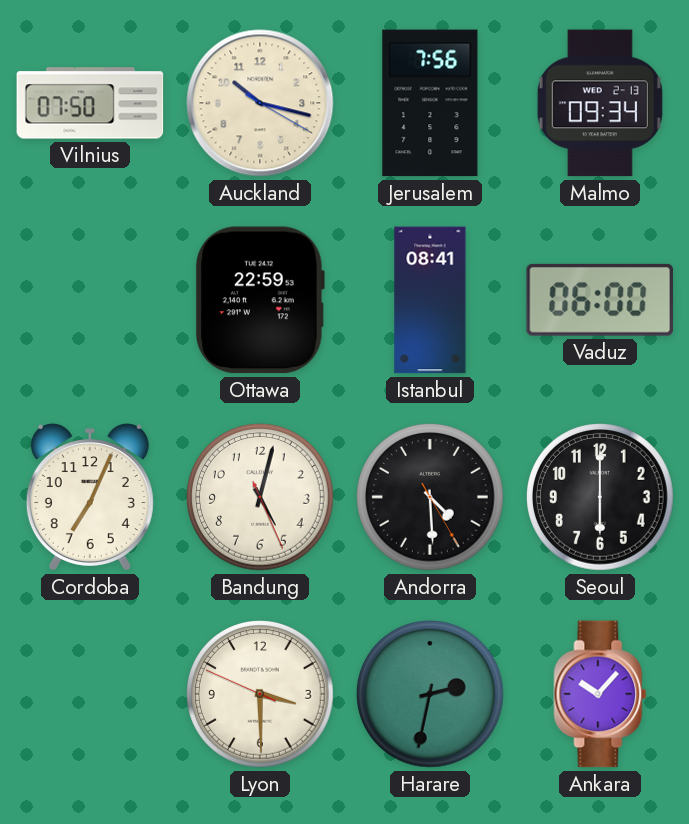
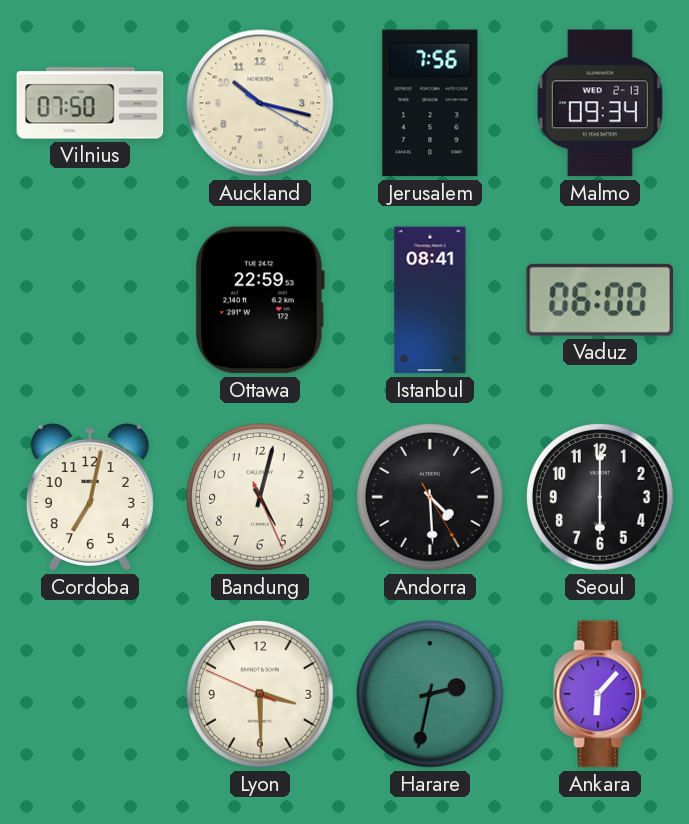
Cordoba: 7:04 -> 7:02 (90, 497)
Ankara: 10:07 -> 6:07 (600, 694)
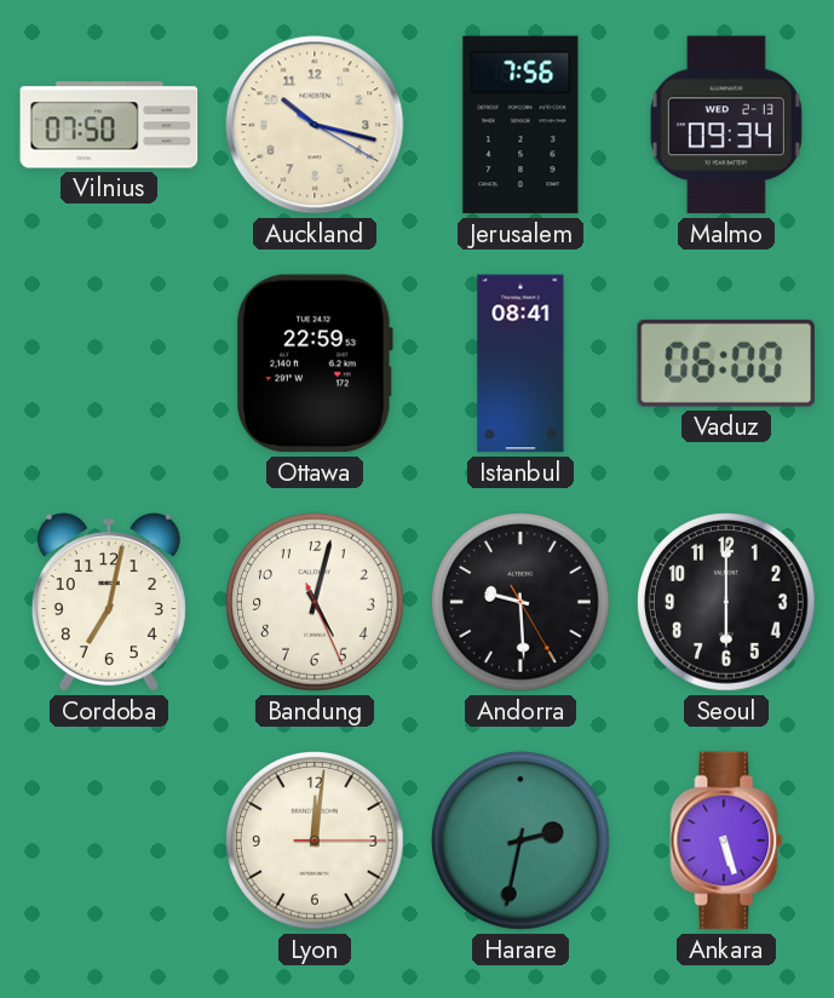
Andorra: 4:29 -> 9:29 (520, 602)
Lyon: 3:29 -> 12:01 (315, 841)
Ankara: 6:07 -> 5:27 (726, 841)
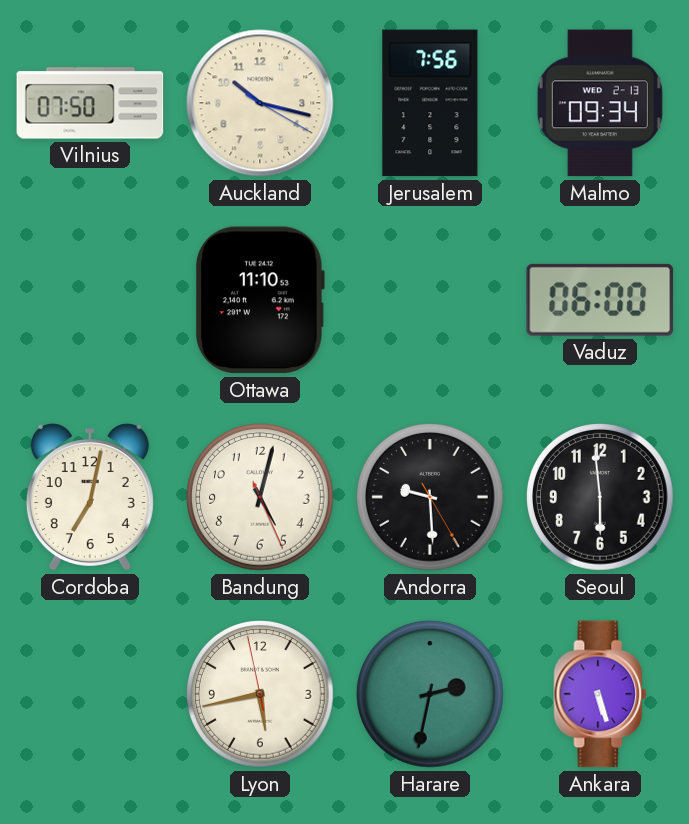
Ottawa: 22:59 -> 11:10 (261, 300)
Istanbul: 08:41 -> none (520, 363)
Seoul: 6:00 -> 5:59 (600, 497)
Lyon: 12:01 -> 5:42 (260, 694)
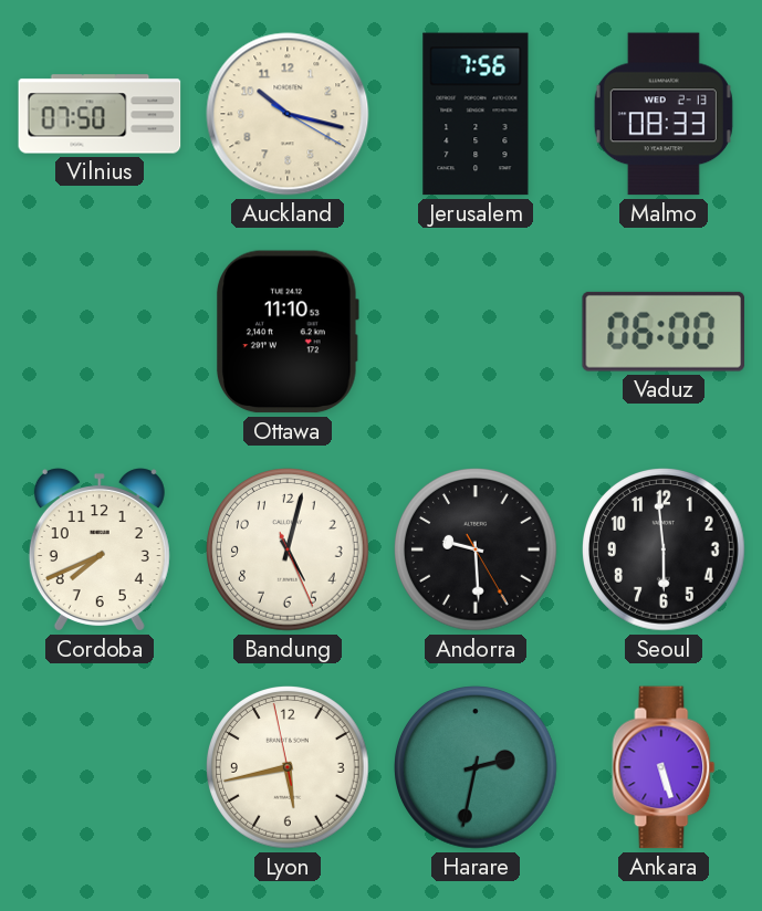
Malmo: 09:34 -> 08:33 (664, 114)
Cordoba: 7:02 -> 7:41 (100, 549)
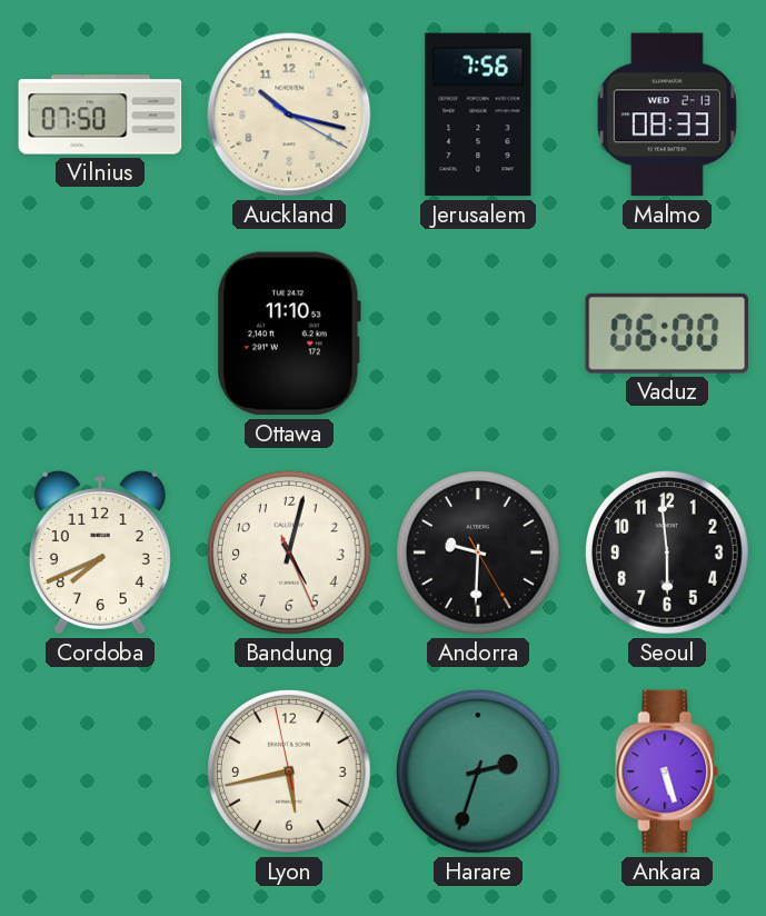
Andorra: 9:29 -> 9:30 (478, 552)
Harare: 2:32 -> 2:33 (478, 771)
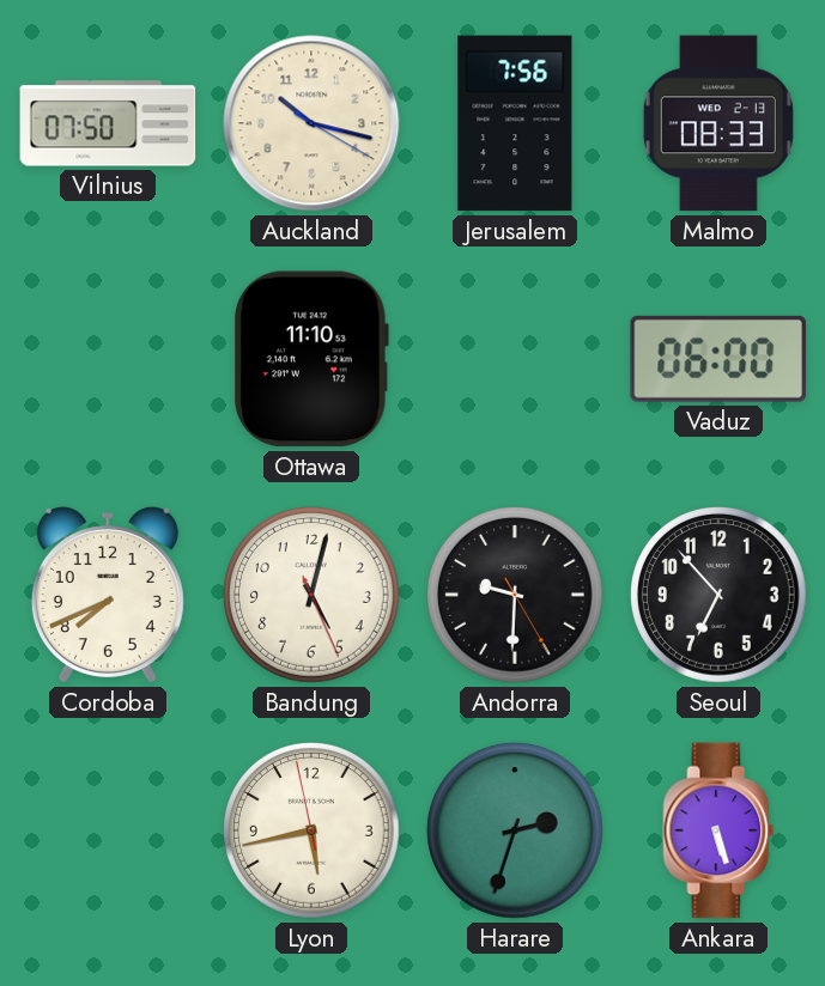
Seoul: 5:59 -> 6:53 (718, 595)
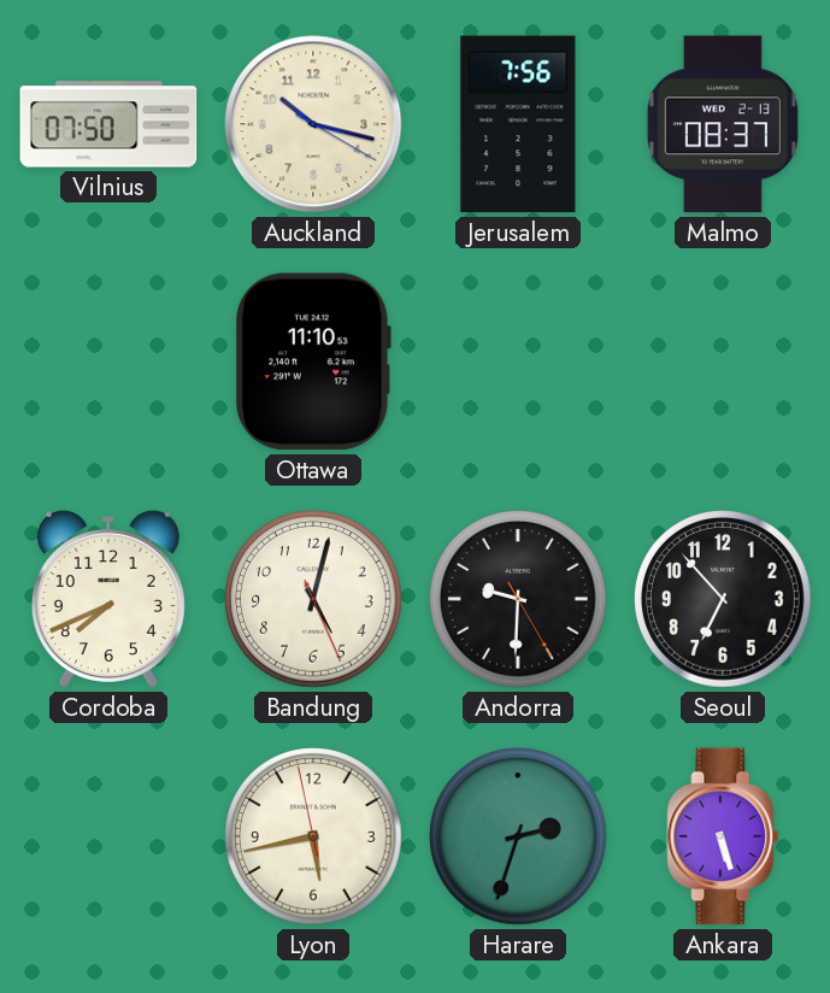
Malmo: 08:33 -> 08:37 (723, 124)
Vaduz: 06:00 -> none (717, 359)
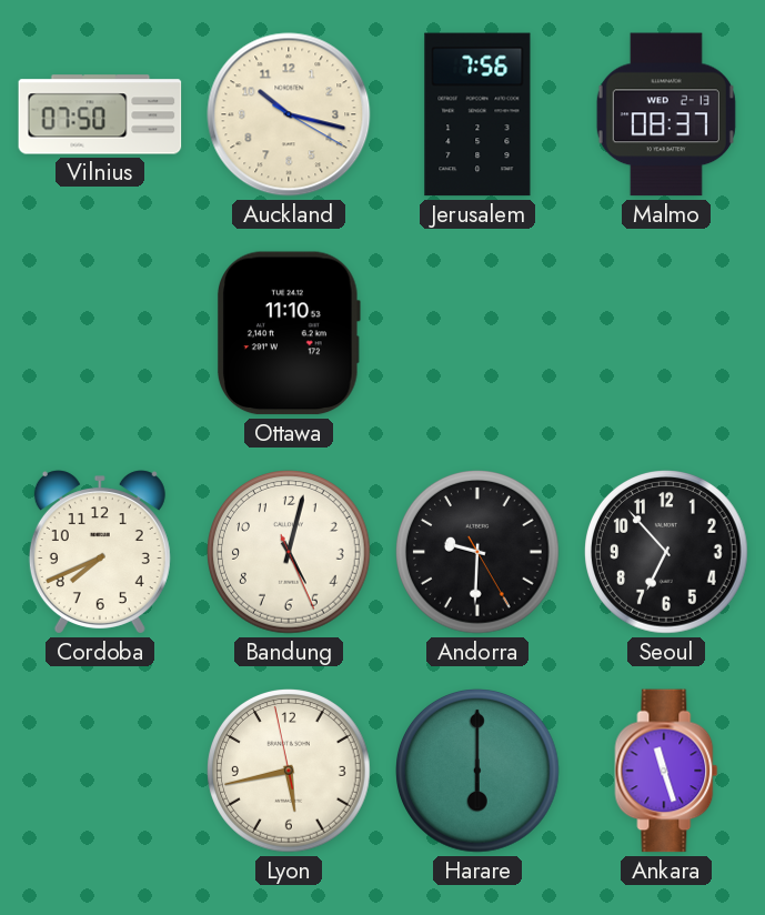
Harare: 2:33 -> 6:00 (477, 771)
Ankara: 5:27 -> 11:27 (666, 771)
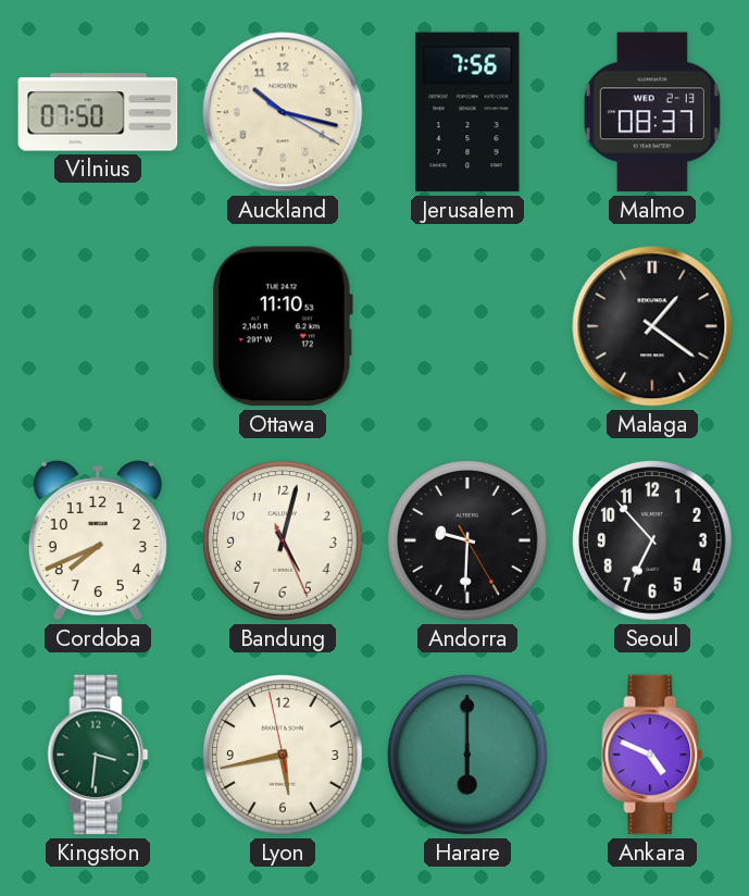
Malaga: none -> 1:21 (652, 326)
Kingston: none -> 3:31 (98, 755)
Ankara: 11:27 -> 4:49 (652, 755)
